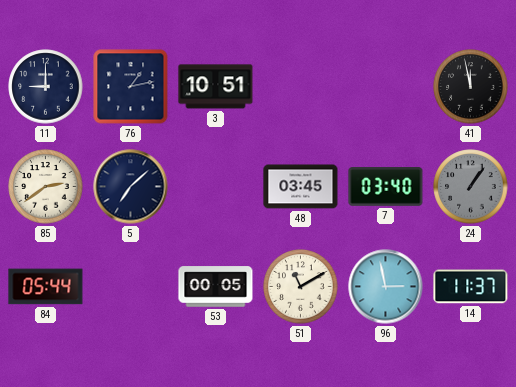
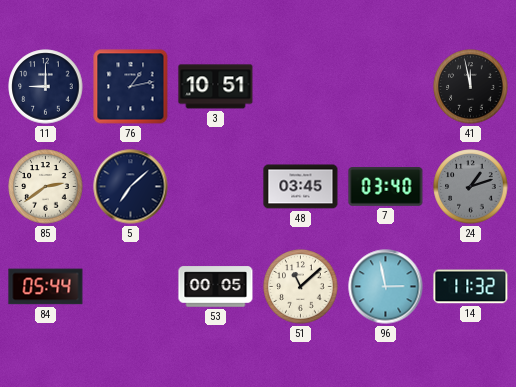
24: 1:06 -> 1:12 (471, 187)
51: 11:10 -> 11:08 (301, 287)
14: 11:37 -> 11:32 (471, 287)
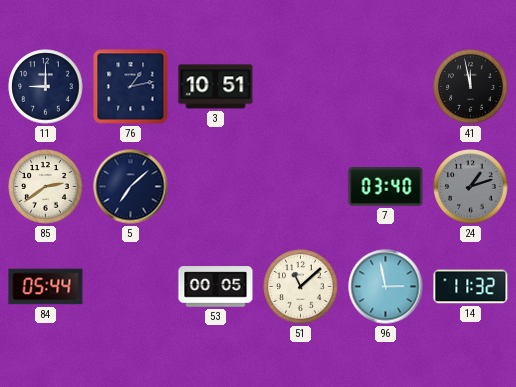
48: 03:45 -> none (301, 187)
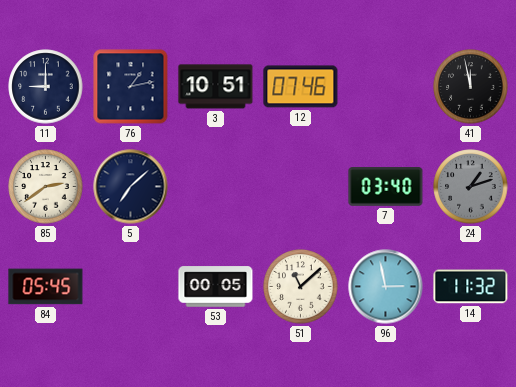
12: none -> 07:46 (301, 87)
84: 05:44 -> 05:45 (46, 287)
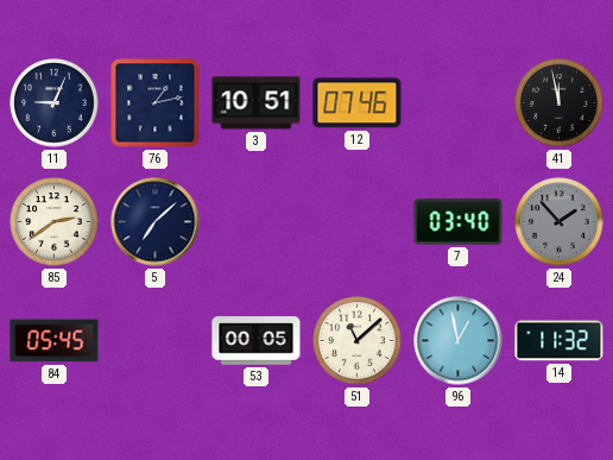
11: 9:00 -> 9:04 (55, 103)
24: 1:12 -> 1:53 (560, 222)
96: 2:58 -> 12:58 (459, 341)
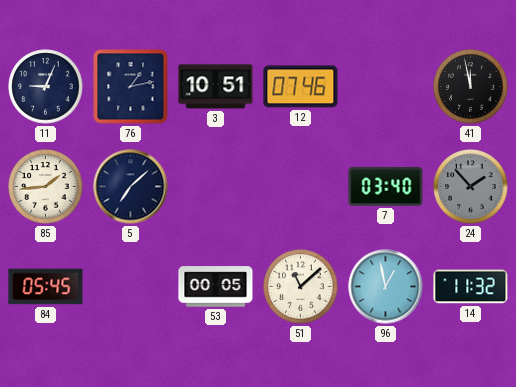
85: 2:39 -> 1:44 (46, 187)
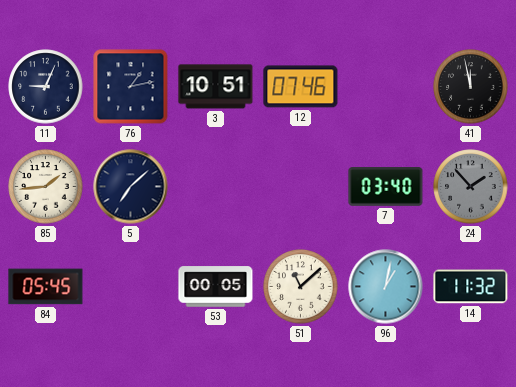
96: 12:58 -> 1:02 (386, 287)
